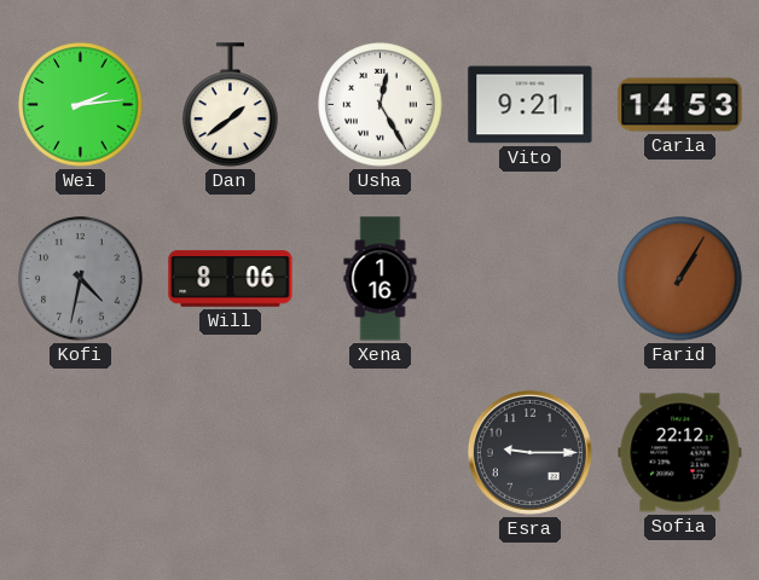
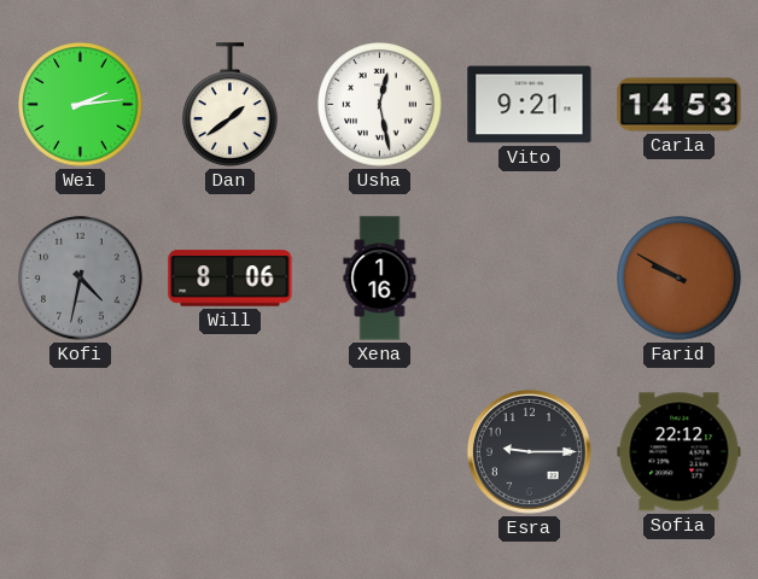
Usha: 12:25 -> 12:28 (380, 105)
Farid: 1:05 -> 9:50 (680, 279)
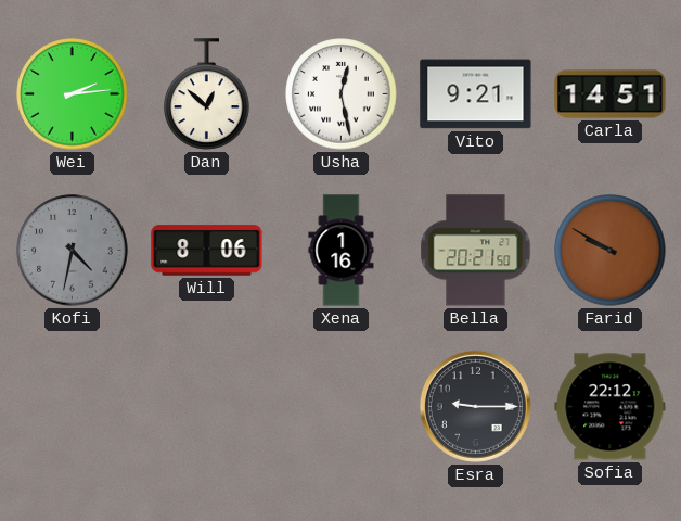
Dan: 1:39 -> 12:52 (207, 94)
Carla: 14:53 -> 14:51 (611, 94)
Bella: none -> 20:21 (476, 251)
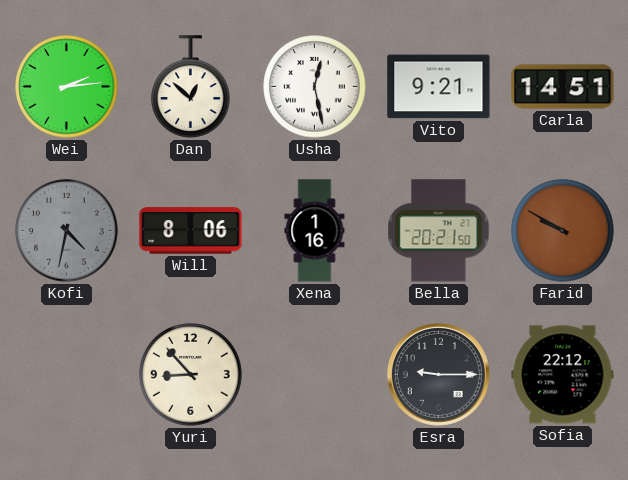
Yuri: none -> 8:53 (191, 375)
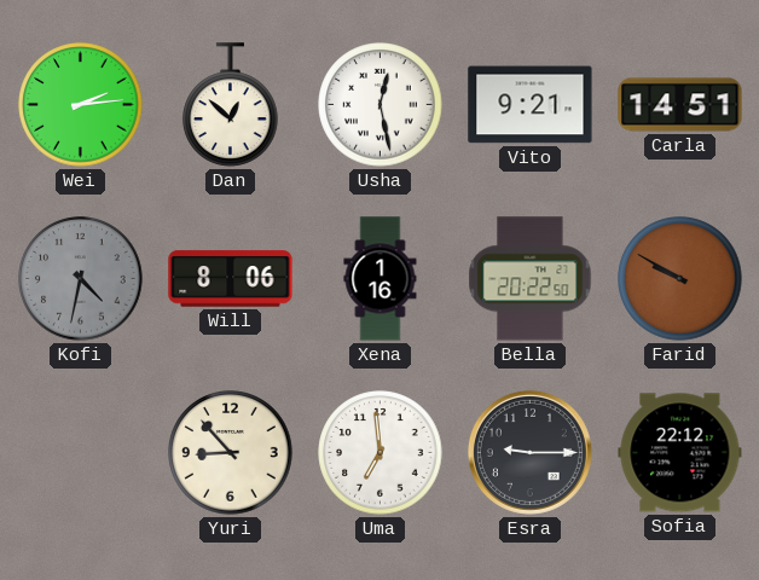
Bella: 20:21 -> 20:22 (531, 279)
Uma: none -> 6:59 (381, 453)
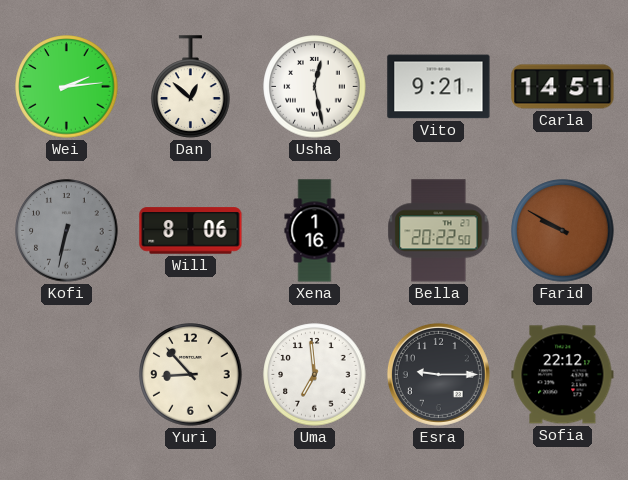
Kofi: 4:32 -> 6:32 (67, 231)
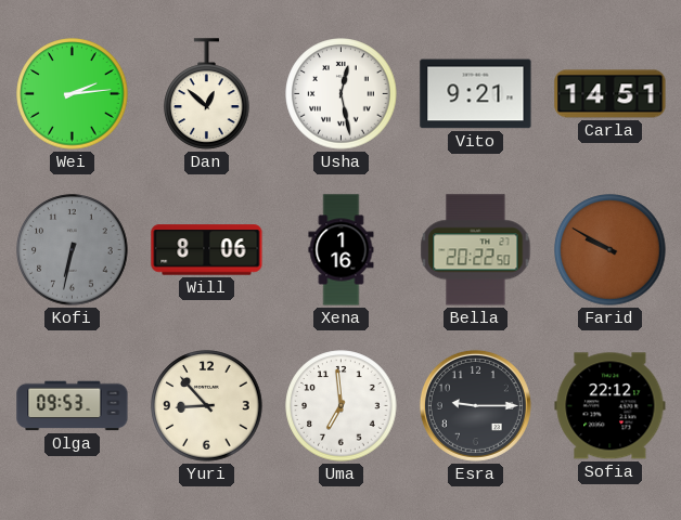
Olga: none -> 09:53 (73, 406)
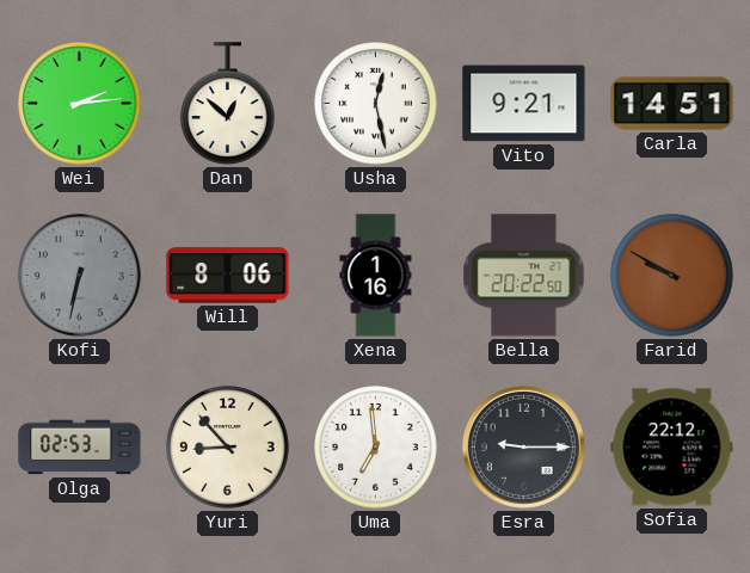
Olga: 09:53 -> 02:53 (80, 448)
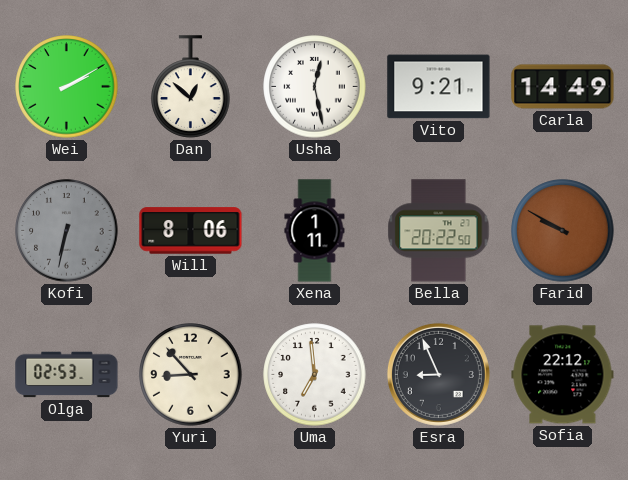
Wei: 2:14 -> 2:10 (67, 87)
Carla: 14:51 -> 14:49 (563, 87)
Xena: 1:16 -> 1:11 (315, 231)
Esra: 9:15 -> 8:56 (438, 374)
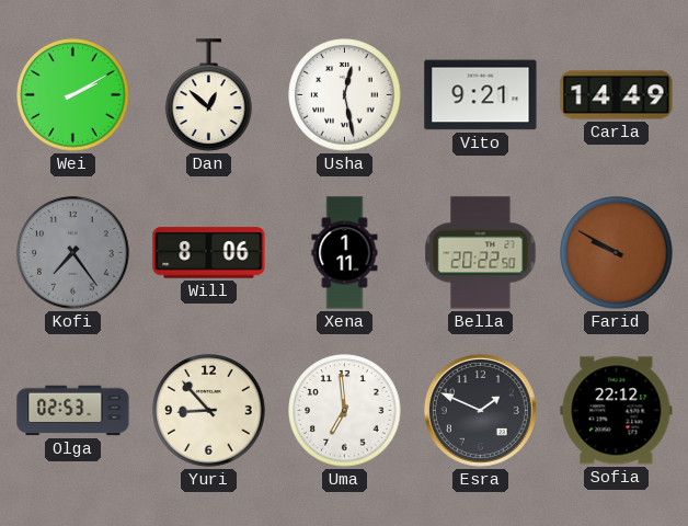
Kofi: 6:32 -> 7:24 (73, 253)
Esra: 8:56 -> 1:49 (480, 410)
